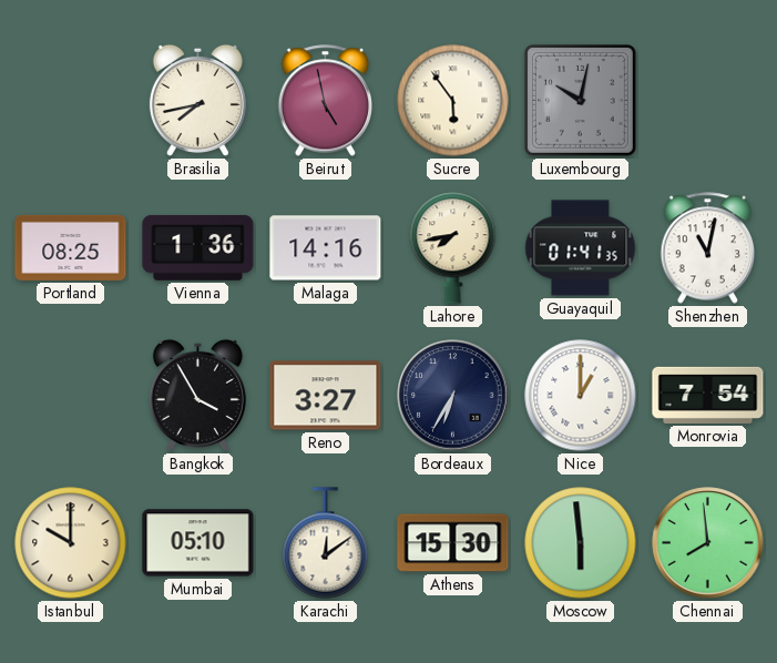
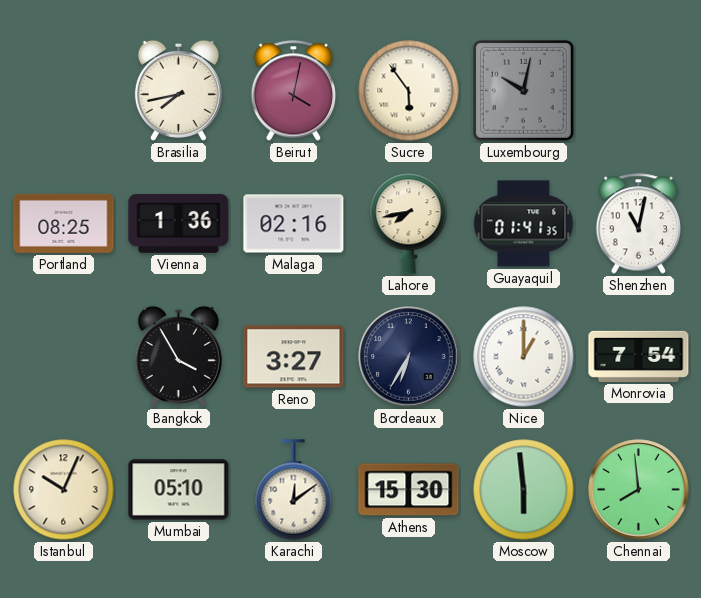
Beirut: 4:58 -> 4:02 (294, 91)
Malaga: 14:16 -> 02:16 (294, 224)
Istanbul: 10:00 -> 10:04 (64, 490)
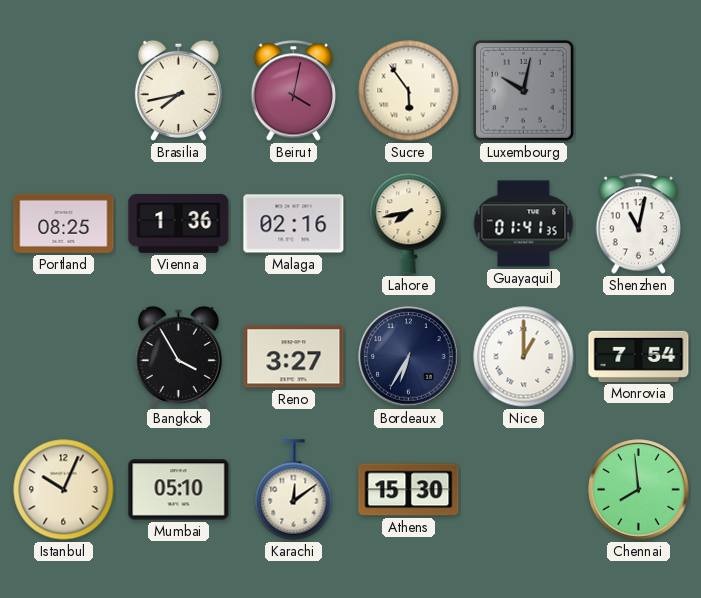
Moscow: 5:59 -> none (524, 490)
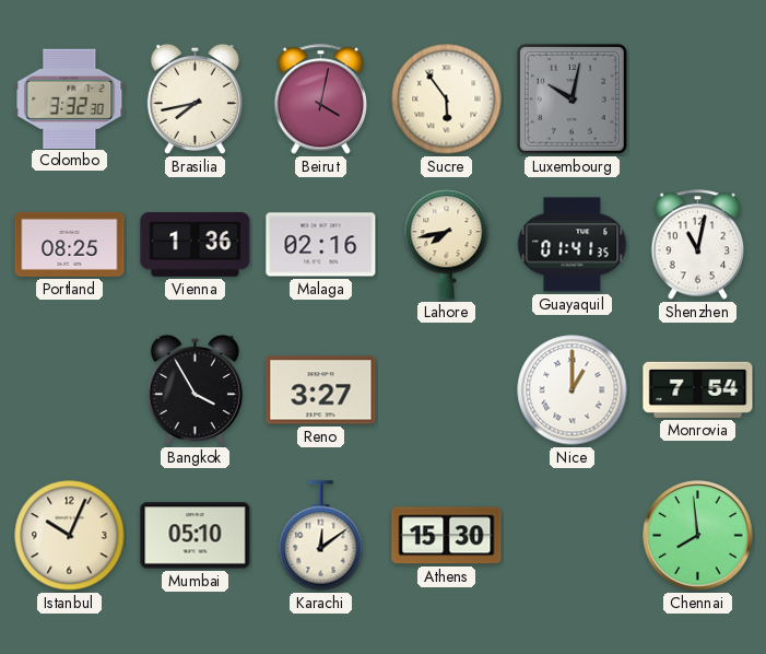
Colombo: none -> 3:32 (70, 98)
Bordeaux: 6:35 -> none (409, 357)
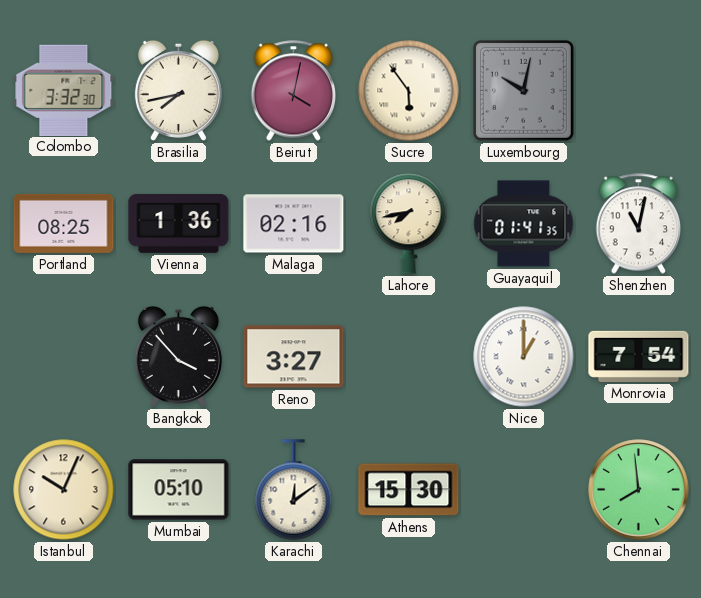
Bangkok: 3:55 -> 3:53 (178, 356)
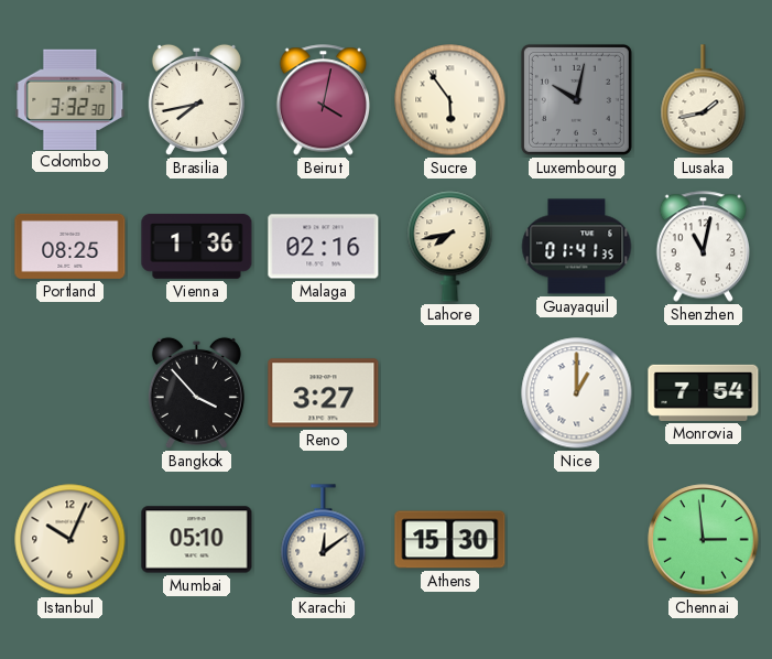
Lusaka: none -> 1:43 (704, 100)
Chennai: 7:59 -> 2:59 (704, 540)
